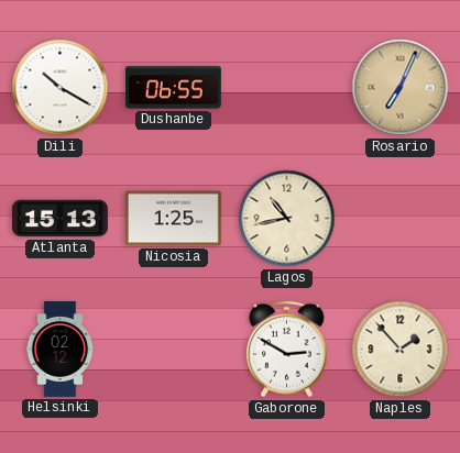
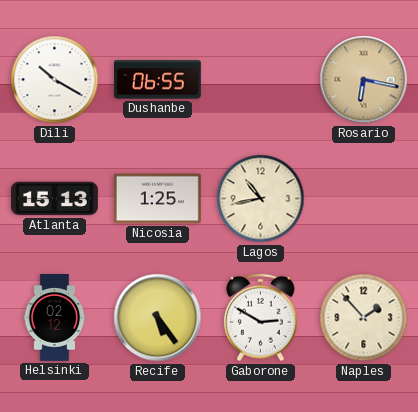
Rosario: 7:04 -> 6:17 (364, 80)
Recife: none -> 5:24 (158, 318)
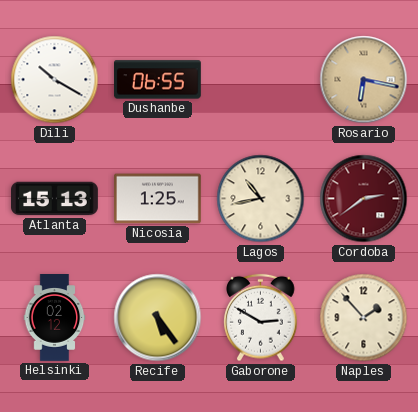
Cordoba: none -> 2:39 (364, 199)
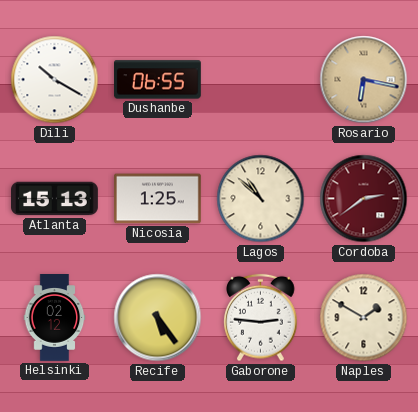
Lagos: 10:43 -> 10:52 (261, 199)
Gaborone: 2:50 -> 2:46 (261, 318)
Naples: 1:53 -> 1:50 (364, 318)
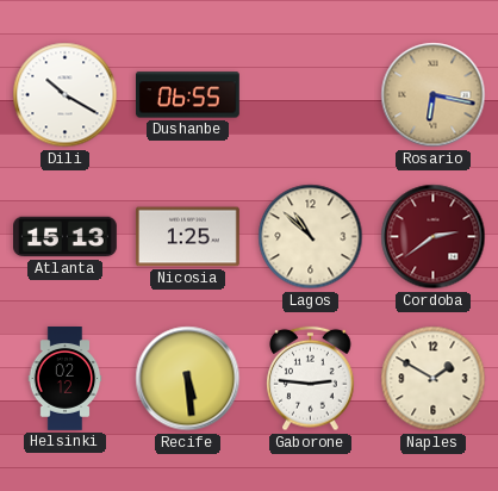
Recife: 5:24 -> 5:29 (188, 379)
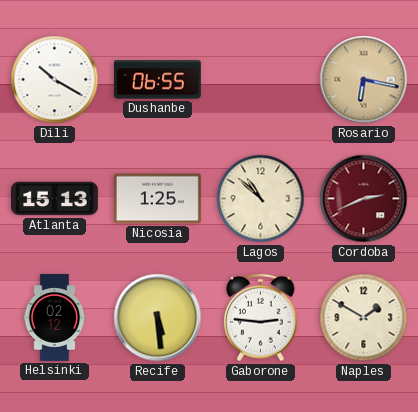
Cordoba: 2:39 -> 2:41 (364, 199)
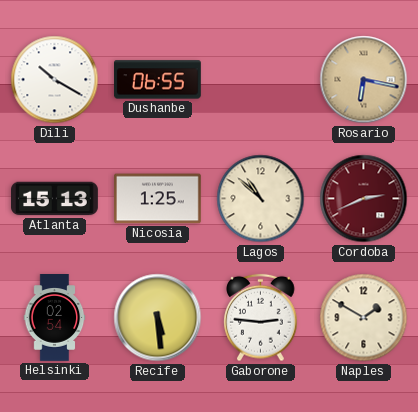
Helsinki: 02:12 -> 02:54 (55, 318)
